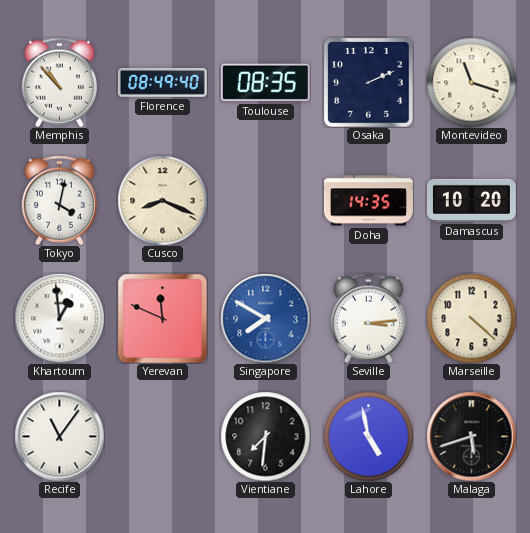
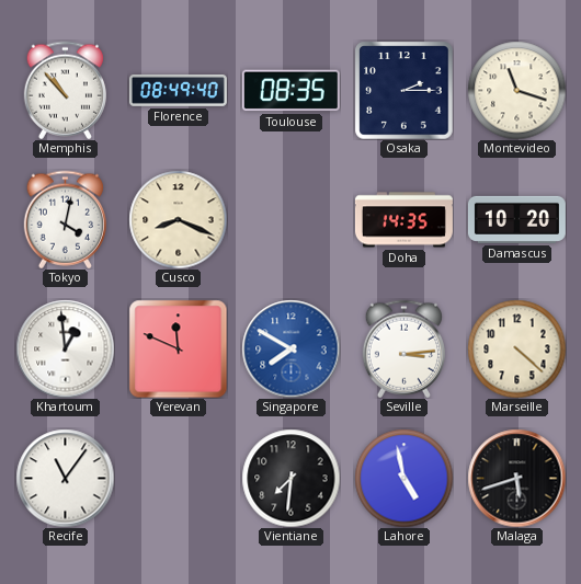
Osaka: 2:11 -> 2:15 (403, 90)
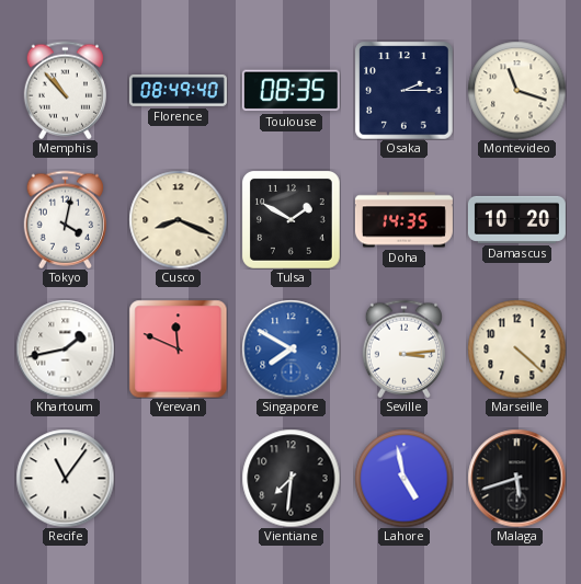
Tulsa: none -> 1:50 (290, 219)
Khartoum: 12:59 -> 1:43 (65, 348)
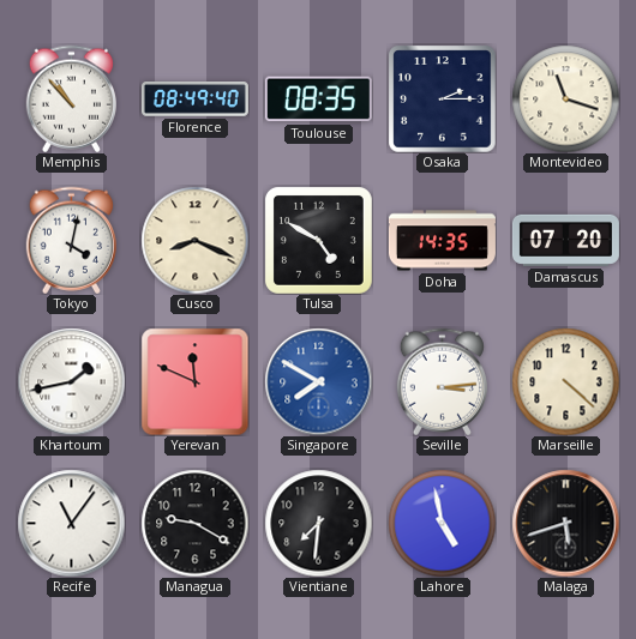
Tulsa: 1:50 -> 4:50 (318, 240)
Damascus: 10:20 -> 07:20 (565, 240)
Managua: none -> 9:20 (194, 523)
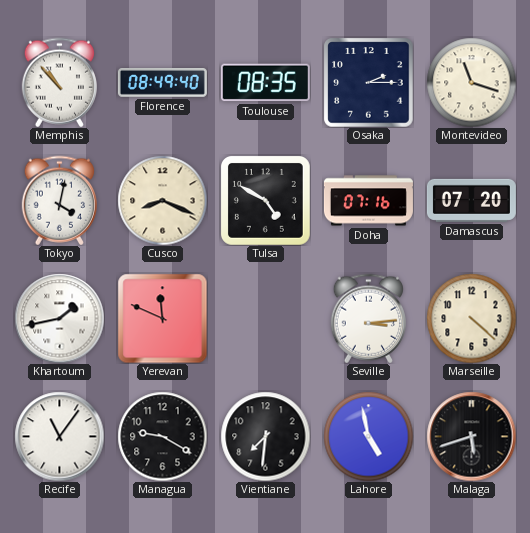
Doha: 14:35 -> 07:16 (368, 201)
Singapore: 7:50 -> none (318, 381)
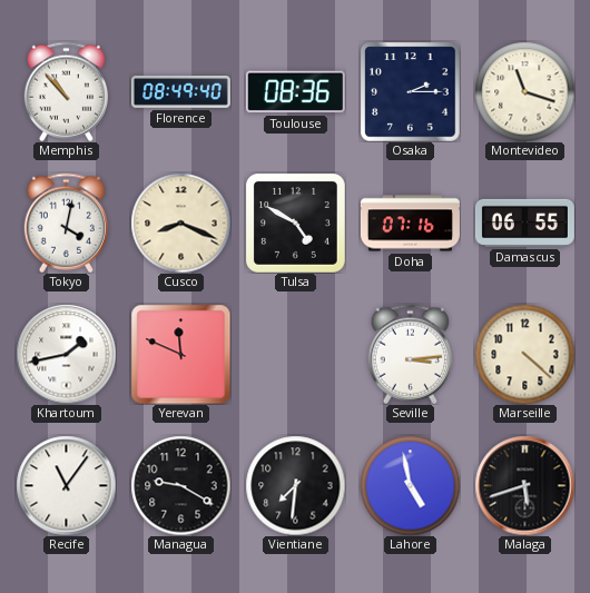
Toulouse: 08:35 -> 08:36 (295, 92)
Damascus: 07:20 -> 06:55 (524, 223)
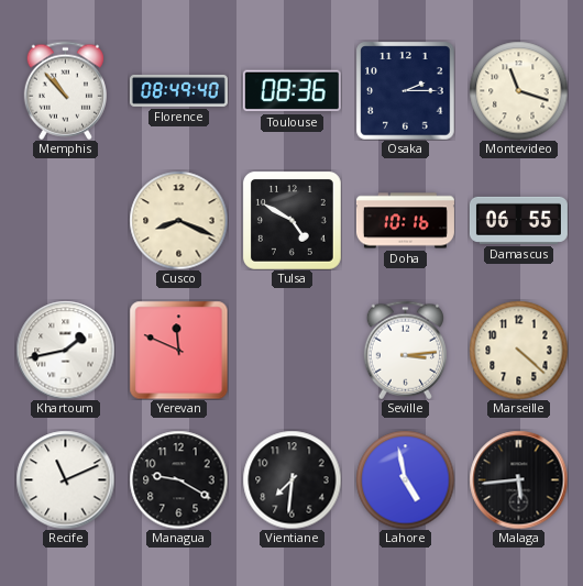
Tokyo: 4:02 -> none (66, 223)
Doha: 07:16 -> 10:16 (405, 221)
Recife: 11:06 -> 11:11 (65, 479)
Malaga: 5:42 -> 5:44 (518, 479)
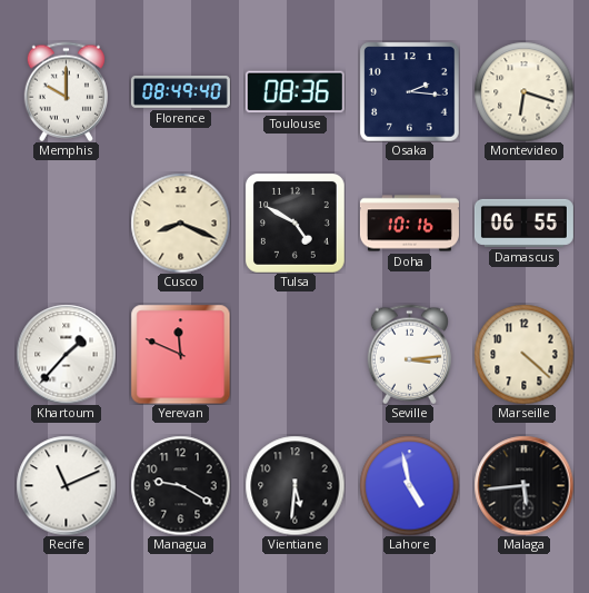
Memphis: 10:53 -> 10:00 (66, 91)
Osaka: 2:15 -> 2:16 (409, 91)
Montevideo: 11:18 -> 6:18 (523, 91)
Khartoum: 1:43 -> 1:37 (66, 354)
Vientiane: 7:31 -> 5:31 (294, 485)
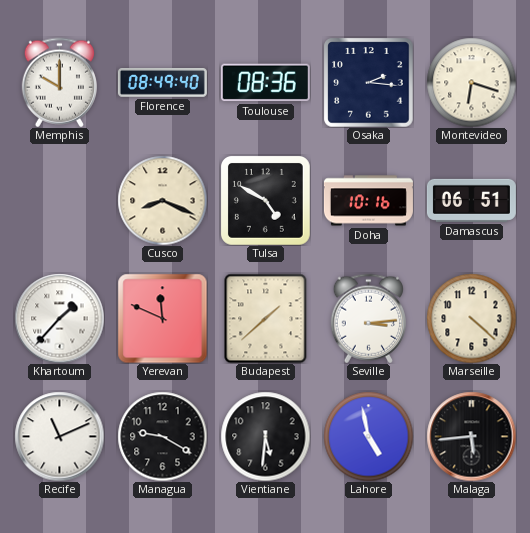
Damascus: 06:55 -> 06:51 (471, 200)
Budapest: none -> 1:38 (266, 318)
